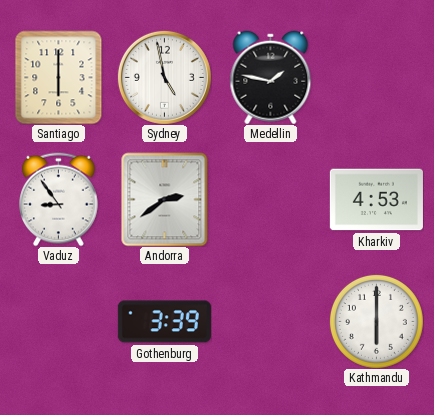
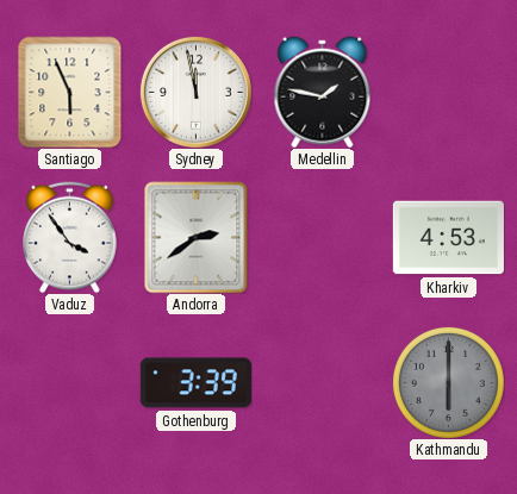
Santiago: 6:00 -> 5:56 (70, 92)
Sydney: 4:58 -> 11:58 (195, 92)
Vaduz: 8:54 -> 3:54 (70, 237)
Kathmandu dial: white -> grey (448, 382)
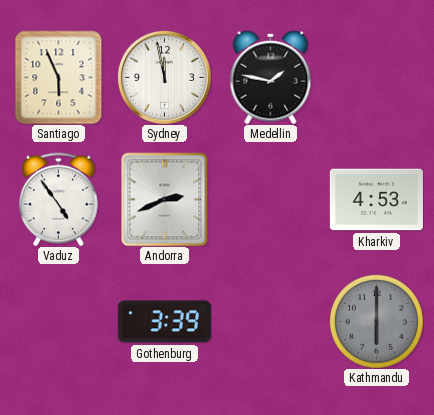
Vaduz: 3:54 -> 4:54 (59, 199)
Andorra: 2:39 -> 2:41 (165, 199)
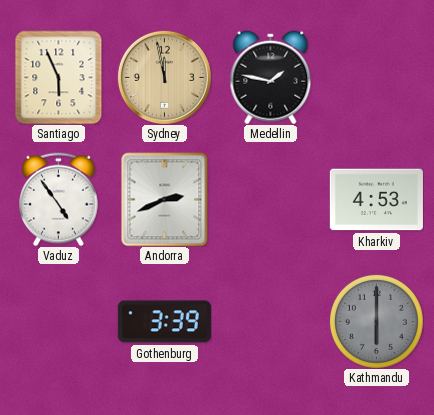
Sydney dial: white -> champagne (164, 77)
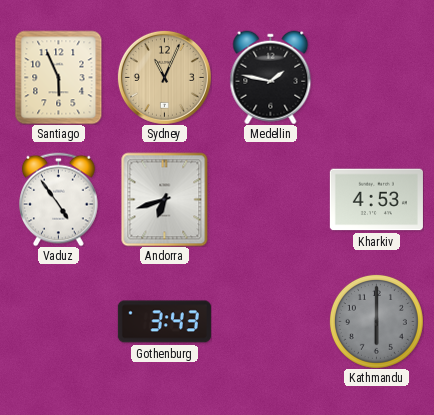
Sydney: 11:58 -> 11:04 (164, 77)
Andorra: 2:41 -> 6:42 (165, 199)
Gothenburg: 3:39 -> 3:43 (164, 322)
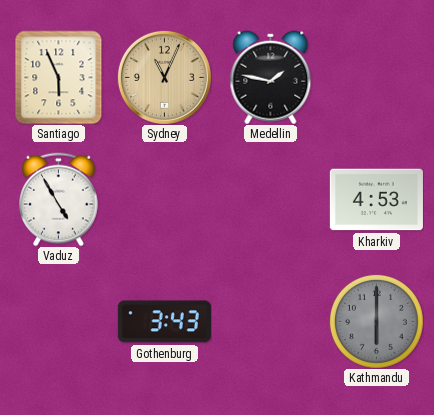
Vaduz: 4:54 -> 4:55 (59, 199)
Andorra: 6:42 -> none (165, 199)
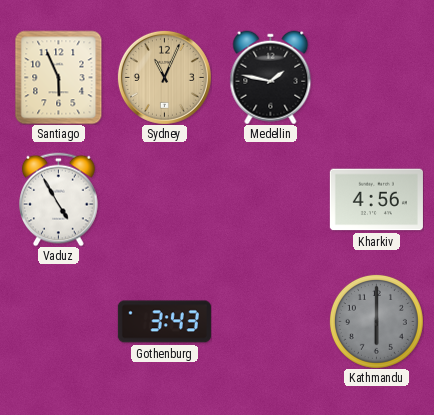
Kharkiv: 4:53 -> 4:56 (376, 200)
